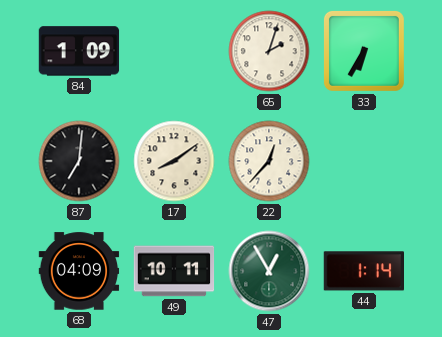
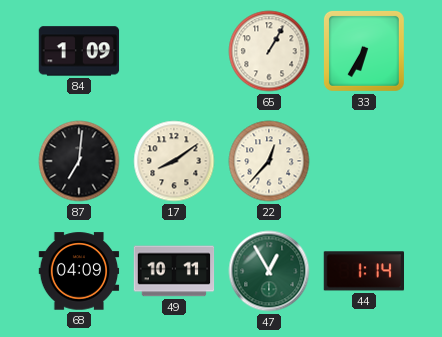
65: 2:03 -> 1:05 (269, 51)
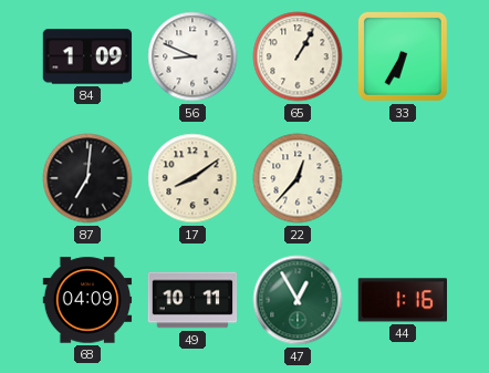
56: none -> 8:49 (193, 56)
44: 1:14 -> 1:16 (402, 300)
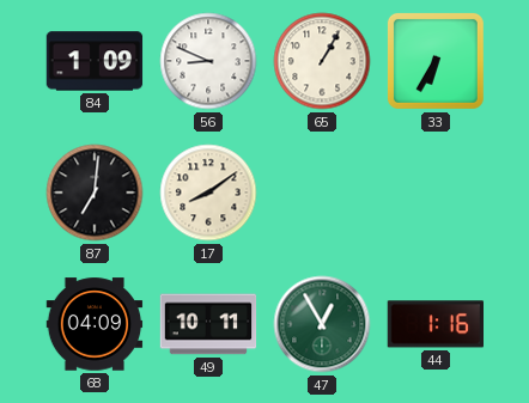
22: 12:37 -> none (298, 178)
